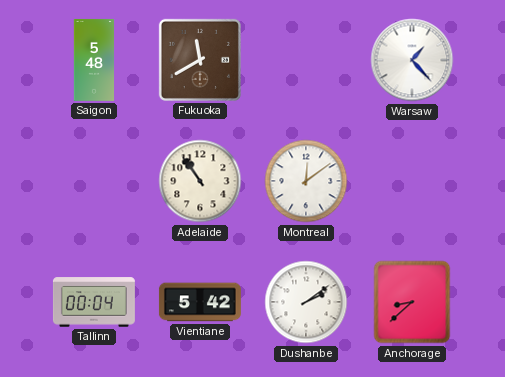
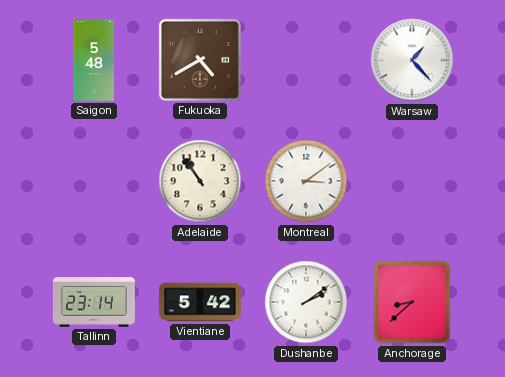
Fukuoka: 11:40 -> 4:40 (200, 60)
Montreal: 12:09 -> 3:09 (306, 181)
Tallinn: 00:04 -> 23:14 (94, 302)
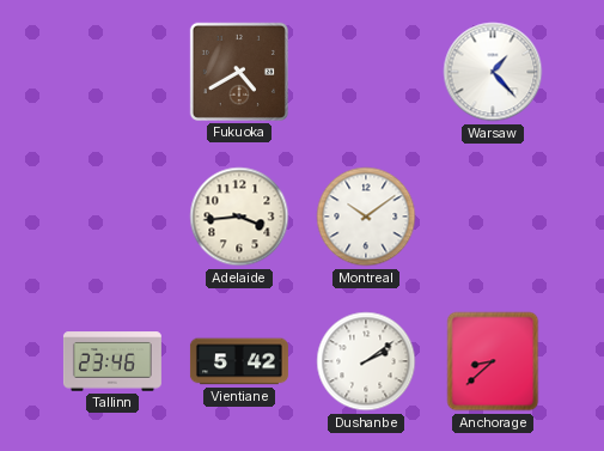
Saigon: 5:48 -> none (94, 60)
Adelaide: 10:54 -> 3:44 (239, 217)
Montreal: 3:09 -> 10:09 (366, 217)
Tallinn: 23:14 -> 23:46 (112, 361)
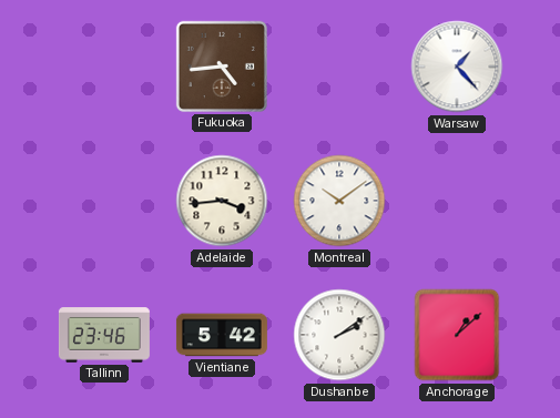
Fukuoka: 4:40 -> 4:44 (222, 67)
Anchorage: 8:38 -> 1:08 (457, 335)
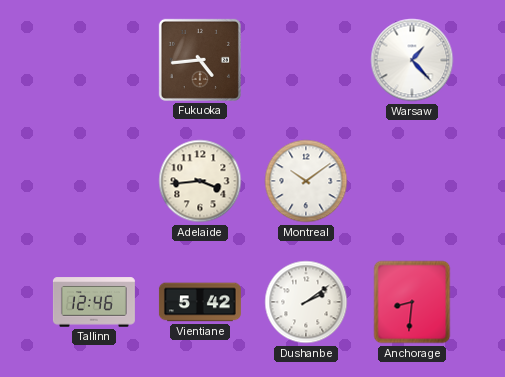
Tallinn: 23:46 -> 12:46 (94, 302)
Anchorage: 1:08 -> 8:31 (412, 302)
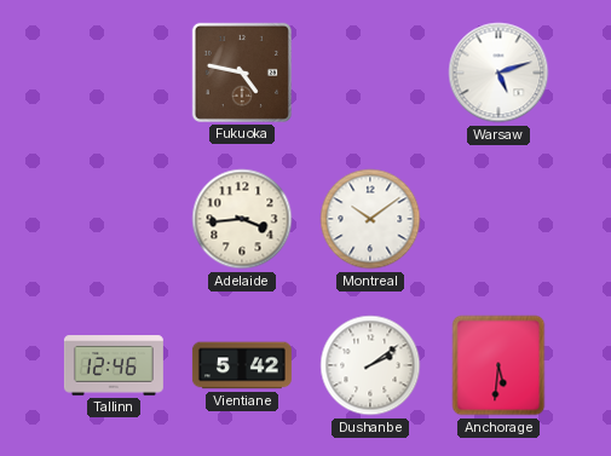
Fukuoka: 4:44 -> 4:47 (242, 73)
Warsaw: 1:23 -> 5:12 (498, 73)
Anchorage: 8:31 -> 5:31 (498, 365)
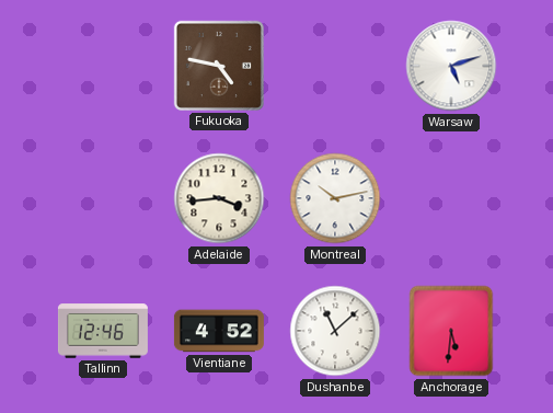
Montreal: 10:09 -> 10:13 (335, 198)
Vientiane: 5:42 -> 4:52 (219, 331)
Dushanbe: 2:09 -> 11:08 (335, 331)
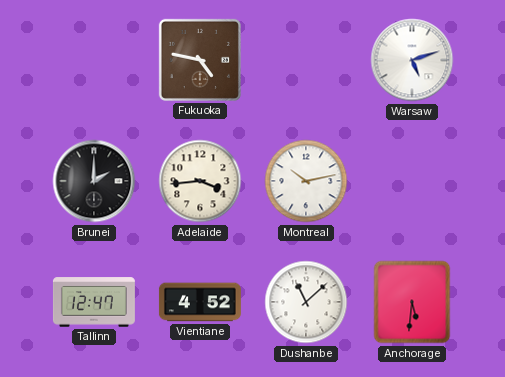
Brunei: none -> 2:00 (94, 181)
Tallinn: 12:46 -> 12:47 (94, 302)
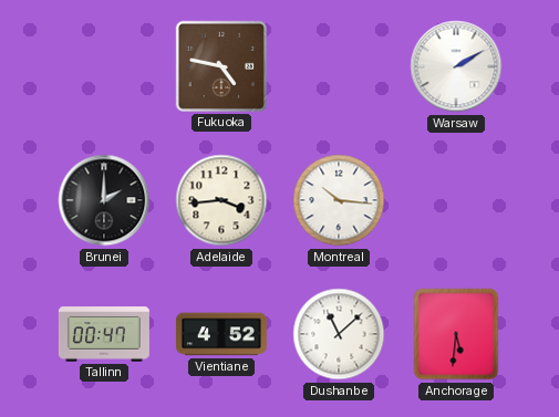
Warsaw: 5:12 -> 2:10 (456, 66)
Montreal: 10:13 -> 10:16 (339, 200)
Tallinn: 12:47 -> 00:47 (104, 334)
